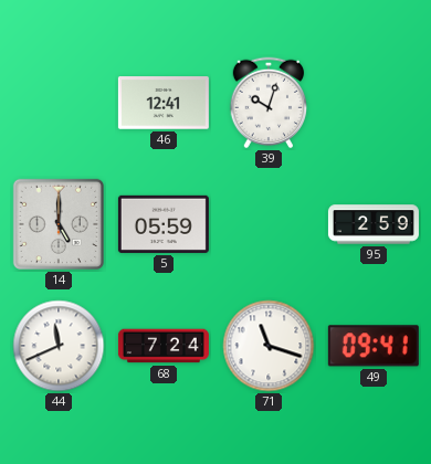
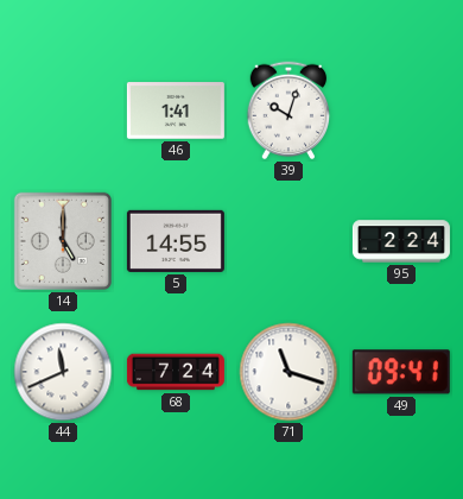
46: 12:41 -> 1:41 (176, 110)
5: 05:59 -> 14:55 (176, 241)
95: 2:59 -> 2:24 (401, 241)
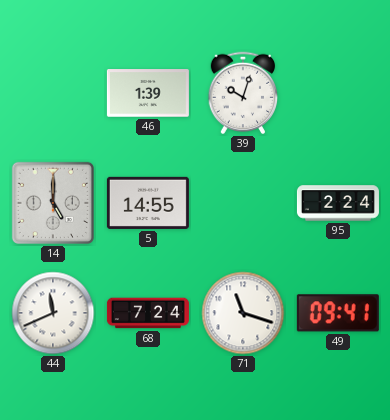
46: 1:41 -> 1:39 (148, 93)
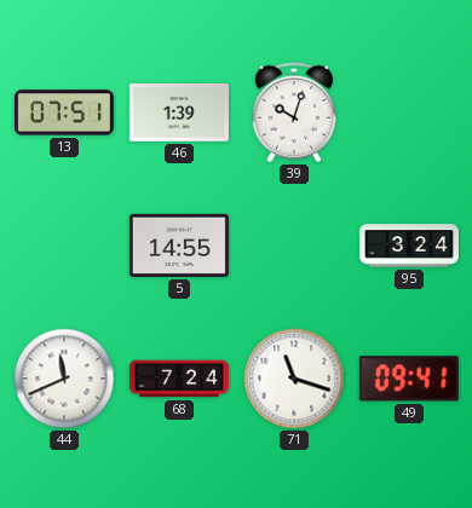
13: none -> 07:51 (64, 112)
14: 5:00 -> none (53, 203)
95: 2:24 -> 3:24 (409, 246)
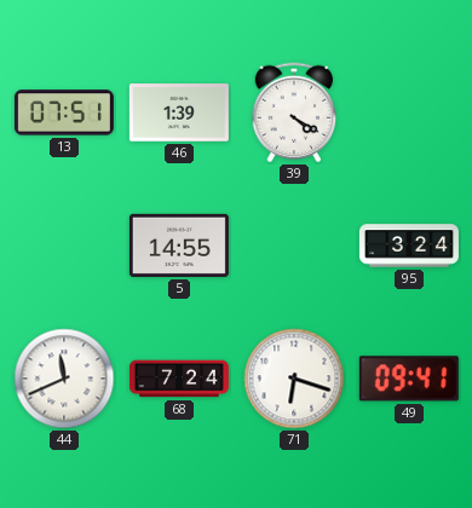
39: 10:03 -> 4:20 (294, 112)
71: 11:18 -> 6:18 (294, 379)
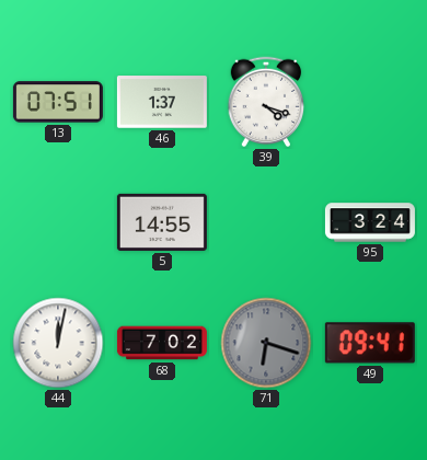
46: 1:39 -> 1:37 (162, 102)
39: 4:20 -> 4:18 (266, 102)
44: 11:41 -> 12:02 (58, 343)
68: 7:24 -> 7:02 (162, 343)
71 dial: white -> grey (266, 343)
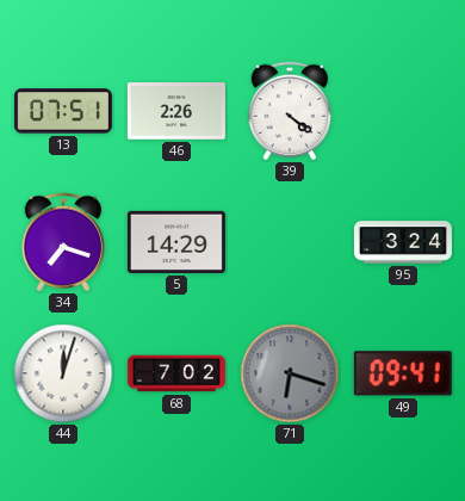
46: 1:37 -> 2:26 (176, 111)
39: 4:18 -> 4:21 (290, 111)
34: none -> 7:18 (63, 242)
5: 14:55 -> 14:29 (176, 242)
44: 12:02 -> 12:03 (63, 373)
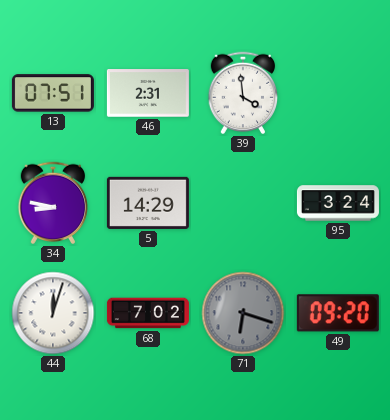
46: 2:26 -> 2:31 (148, 93)
39: 4:21 -> 3:59 (243, 93)
34: 7:18 -> 8:47 (53, 203)
49: 09:41 -> 09:20 (338, 313)
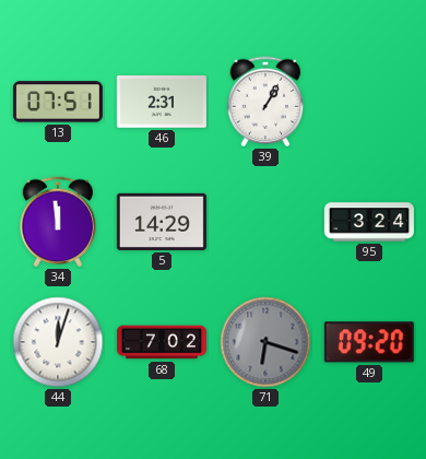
39: 3:59 -> 1:05 (265, 102)
34: 8:47 -> 11:59 (58, 222)
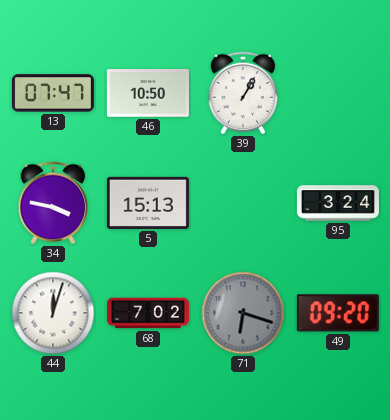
13: 07:51 -> 07:47 (53, 93)
46: 2:31 -> 10:50 (148, 93)
34: 11:59 -> 3:47 (53, 203)
5: 14:29 -> 15:13 (148, 203)
